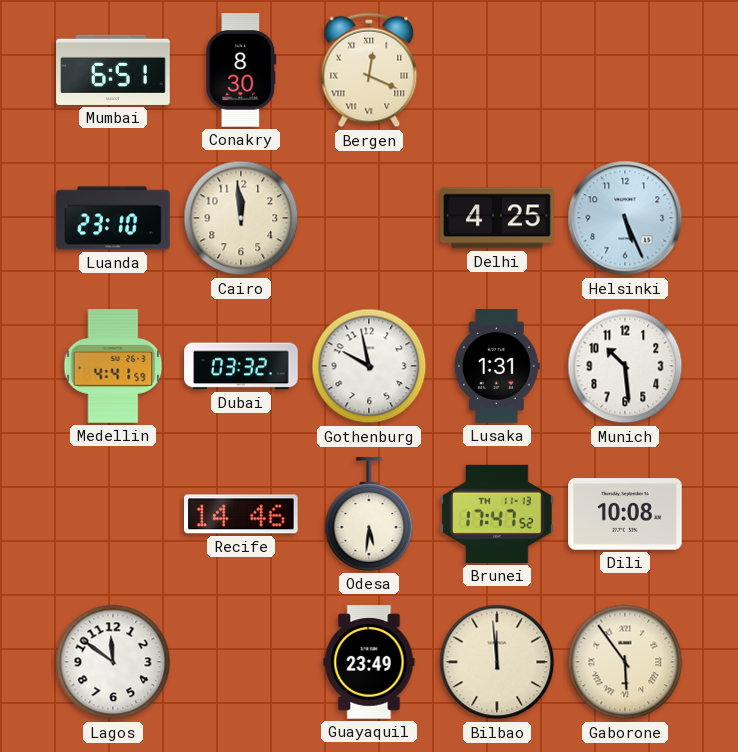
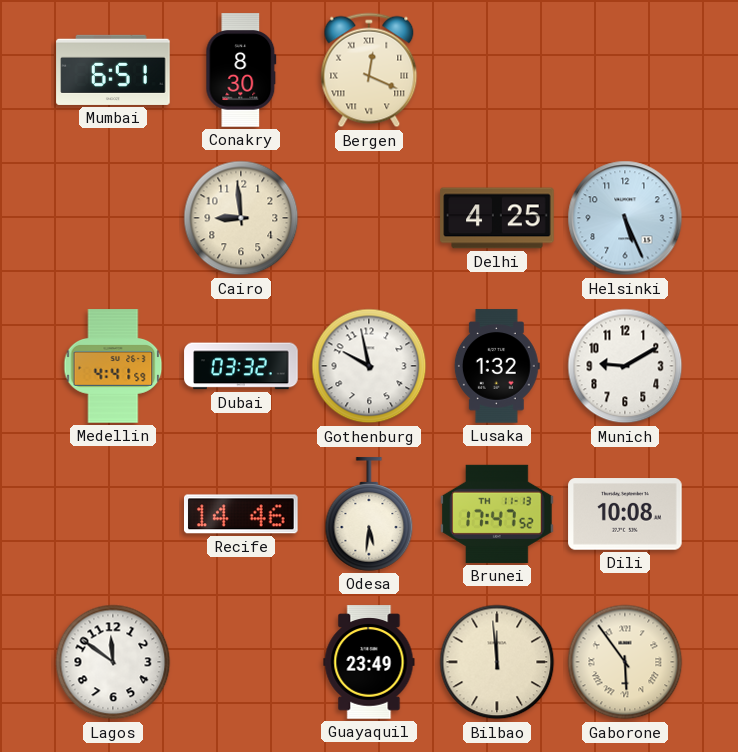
Luanda: 23:10 -> none (113, 218)
Cairo: 11:59 -> 8:59 (241, 218)
Lusaka: 1:31 -> 1:32 (497, 366)
Munich: 10:29 -> 9:10 (625, 366)
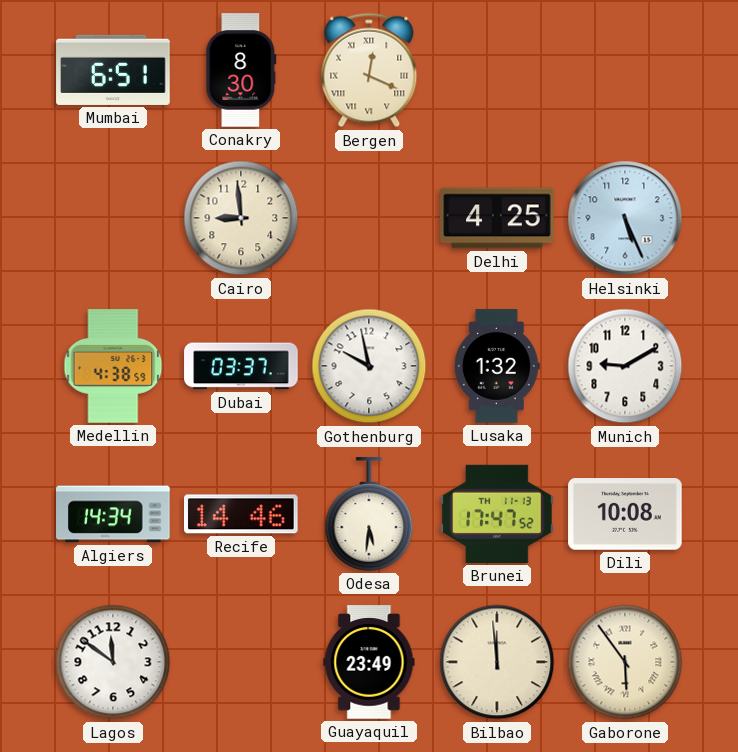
Medellin: 4:41 -> 4:38 (113, 366)
Dubai: 03:32 -> 03:37 (241, 366)
Algiers: none -> 14:34 (113, 514)
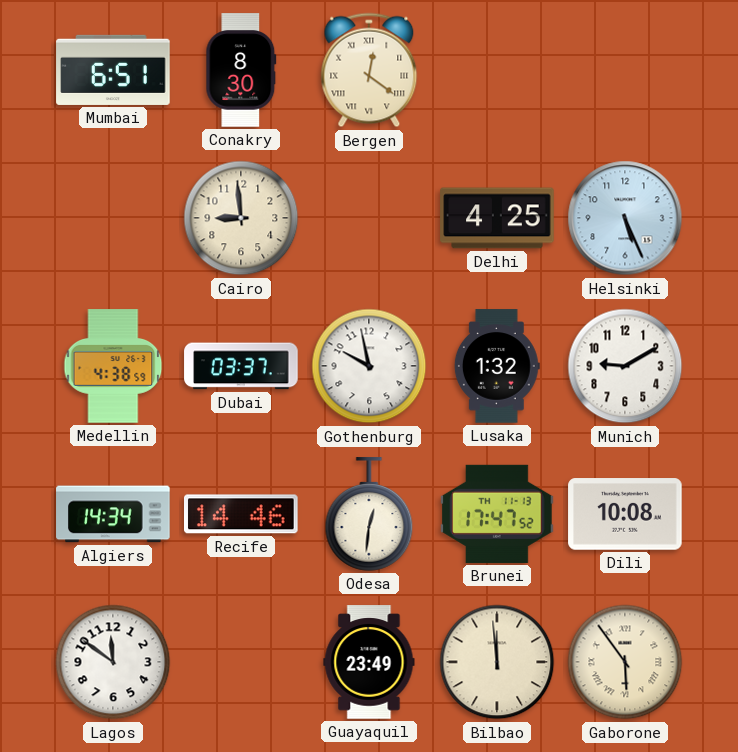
Bergen: 12:19 -> 12:21 (369, 70)
Odesa: 5:31 -> 12:31 (369, 514)
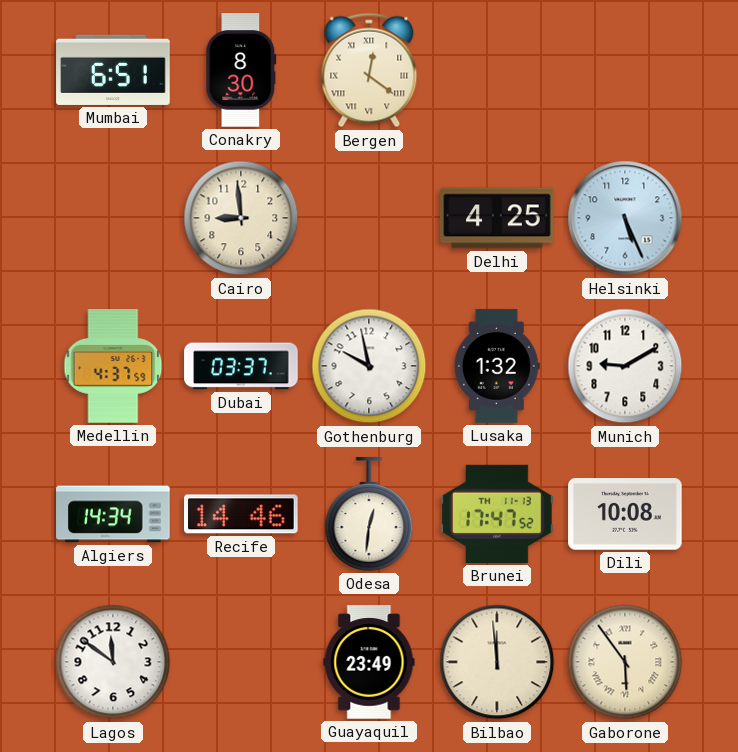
Medellin: 4:38 -> 4:37 (113, 366)
